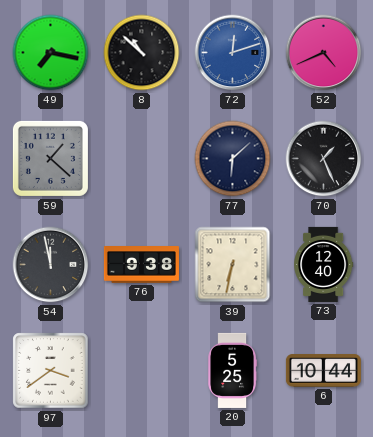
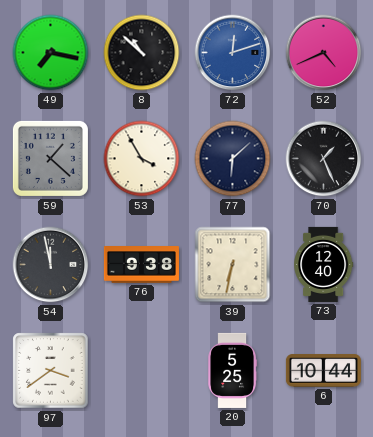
53: none -> 3:55 (142, 159)
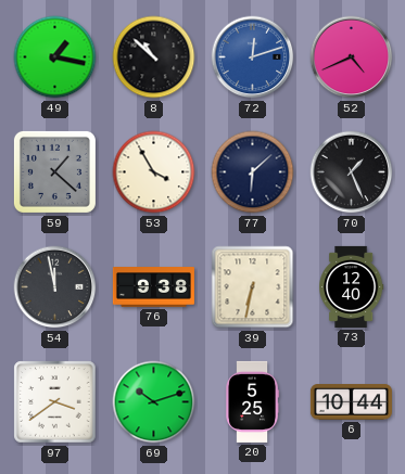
49: 7:17 -> 1:17 (55, 57)
69: none -> 10:12 (154, 402)
